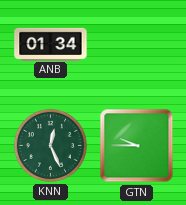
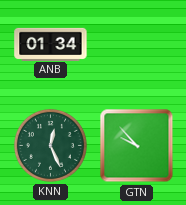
GTN: 9:45 -> 9:53 (137, 146)
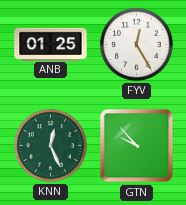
ANB: 01:34 -> 01:25 (51, 44)
FYV: none -> 12:25 (136, 44)
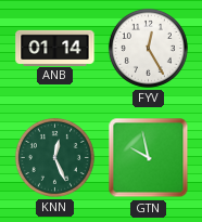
ANB: 01:25 -> 01:14 (55, 48)
GTN: 9:53 -> 9:58 (149, 158)
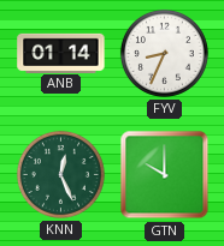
FYV: 12:25 -> 8:34 (164, 53)
GTN: 9:58 -> 10:00 (165, 175)
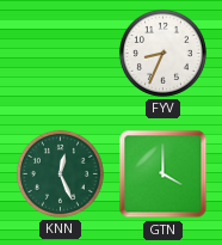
ANB: 01:14 -> none (61, 53)
GTN: 10:00 -> 4:00 (164, 174)
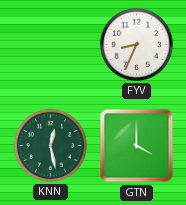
KNN: 12:26 -> 12:28 (50, 145)
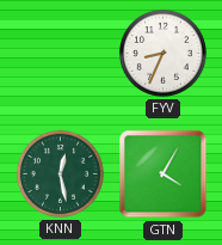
GTN: 4:00 -> 4:05 (164, 174)
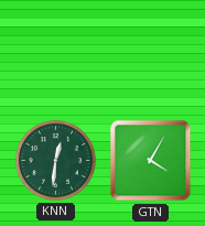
FYV: 8:34 -> none (162, 53)
KNN: 12:28 -> 12:31 (55, 160)
